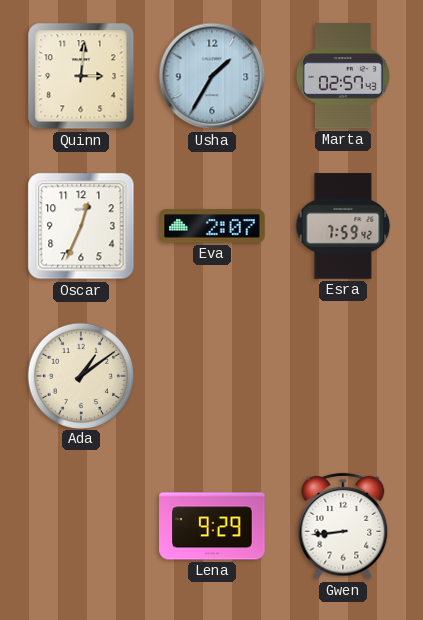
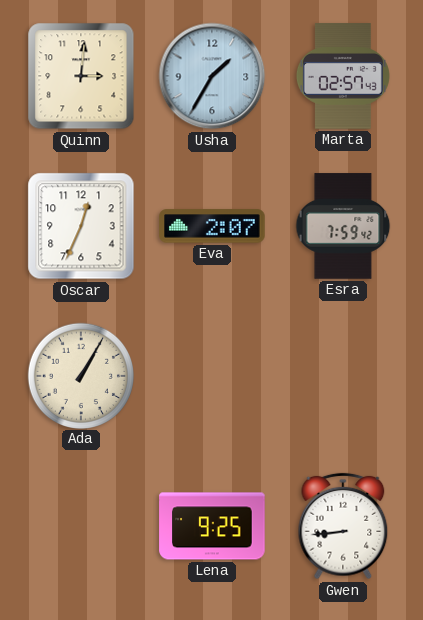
Ada: 1:09 -> 1:05 (80, 375)
Lena: 9:29 -> 9:25 (212, 526)
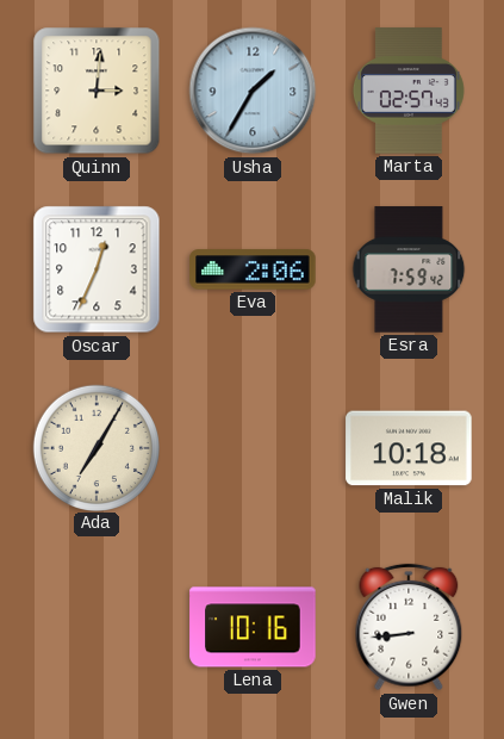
Eva: 2:07 -> 2:06 (253, 269)
Ada: 1:05 -> 7:05 (95, 447)
Malik: none -> 10:18 (409, 448)
Lena: 9:25 -> 10:16 (253, 627)
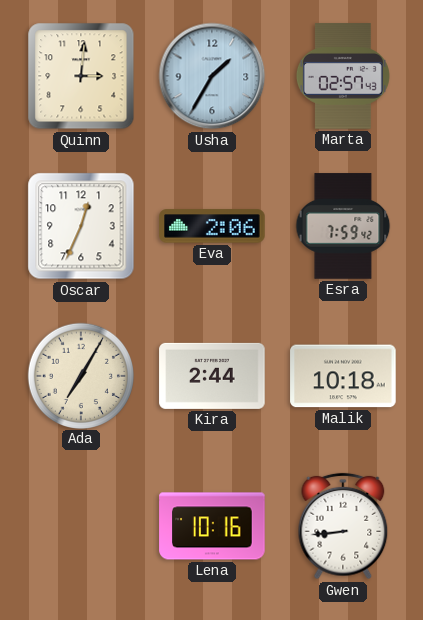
Kira: none -> 2:44 (212, 376)
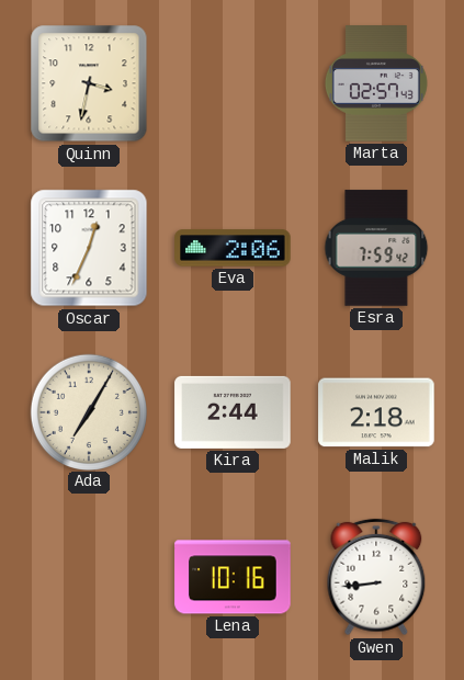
Quinn: 3:01 -> 3:32 (89, 83)
Usha: 1:35 -> none (212, 76)
Malik: 10:18 -> 2:18 (376, 412)
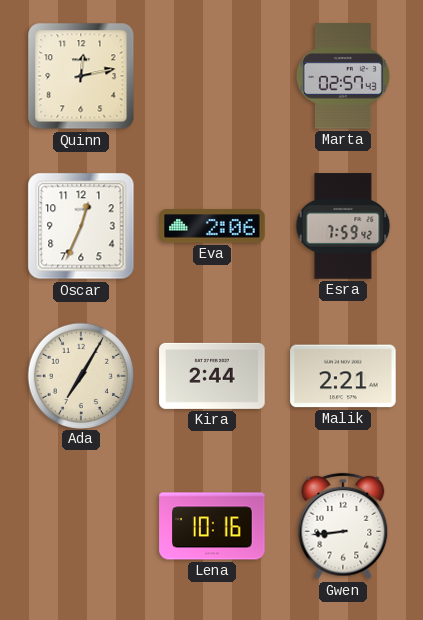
Quinn: 3:32 -> 12:13 (81, 76)
Malik: 2:18 -> 2:21 (343, 376)
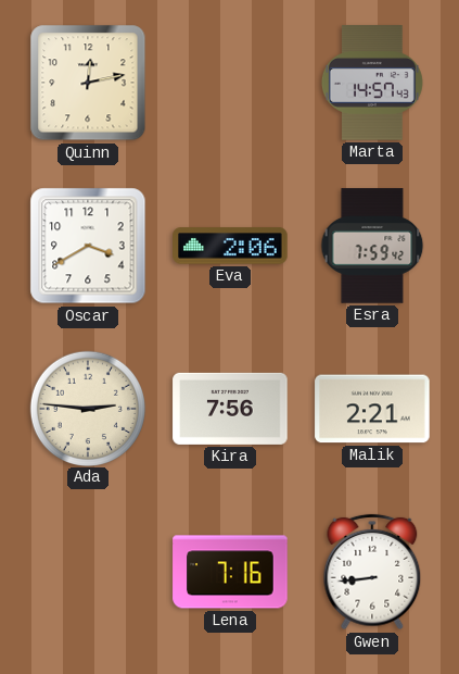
Marta: 02:57 -> 14:57 (372, 83)
Oscar: 12:34 -> 3:40 (88, 246)
Ada: 7:05 -> 2:46 (87, 408)
Kira: 2:44 -> 7:56 (230, 409)
Lena: 10:16 -> 7:16 (230, 572)
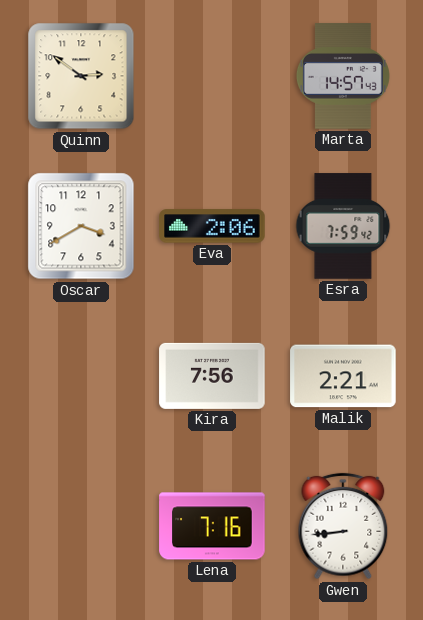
Quinn: 12:13 -> 2:51 (81, 76)
Ada: 2:46 -> none (87, 408)
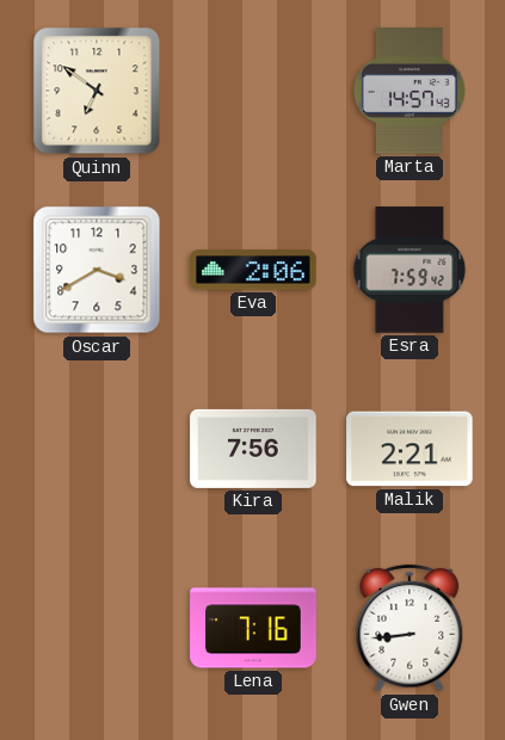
Quinn: 2:51 -> 6:51 (97, 91)
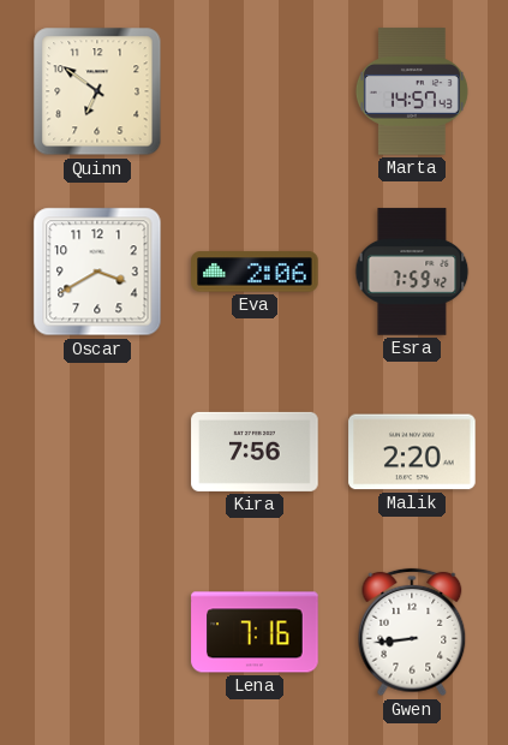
Malik: 2:21 -> 2:20 (412, 452)
